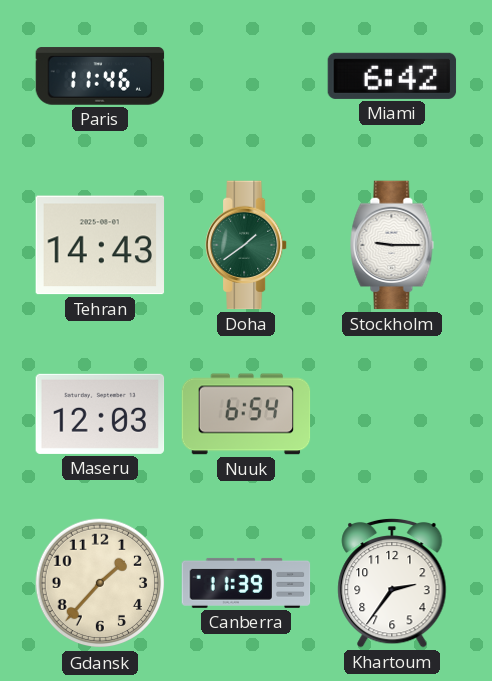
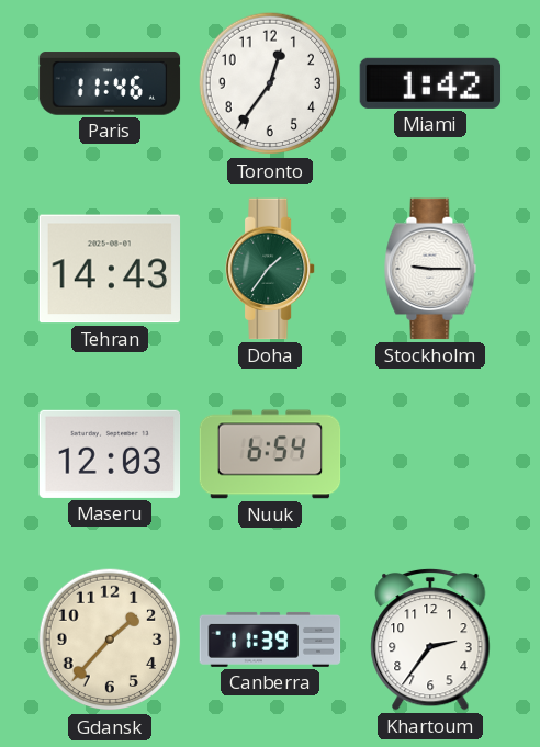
Toronto: none -> 12:36 (270, 83)
Miami: 6:42 -> 1:42 (430, 83)
Doha: 1:39 -> 1:36 (271, 269)
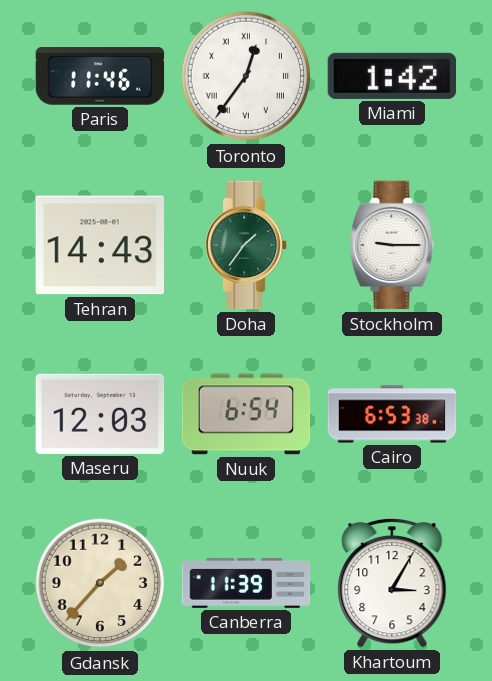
Toronto numerals: Arabic -> Roman (246, 76)
Cairo: none -> 6:53 (392, 414)
Khartoum: 2:36 -> 3:05 (392, 583)
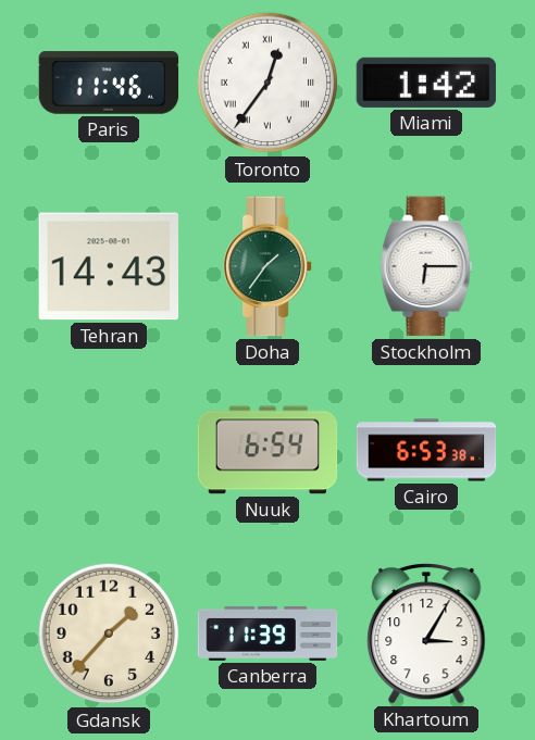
Stockholm: 9:15 -> 6:15 (426, 266)
Maseru: 12:03 -> none (100, 414)
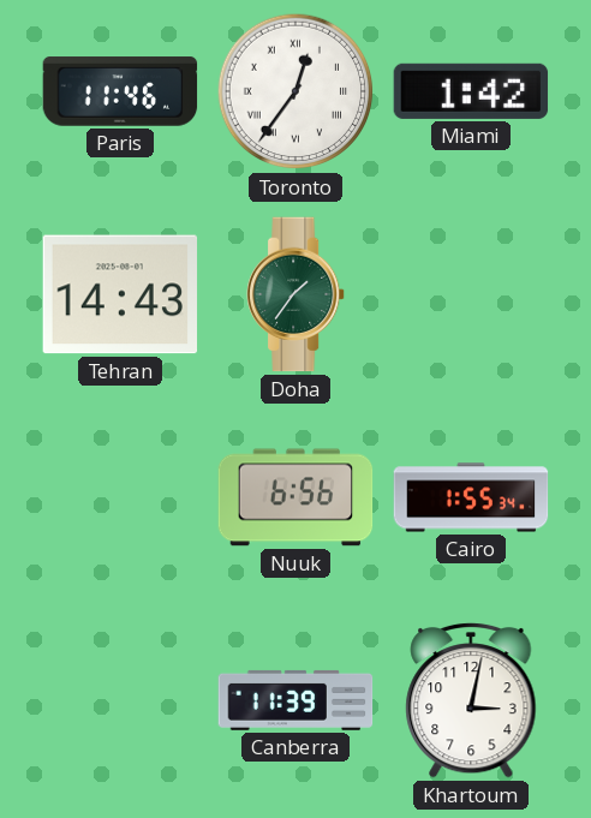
Stockholm: 6:15 -> none (426, 266)
Nuuk: 6:54 -> 6:56 (295, 497)
Cairo: 6:53 -> 1:55 (471, 497)
Gdansk: 1:37 -> none (109, 634)
Khartoum: 3:05 -> 3:02 (471, 700)
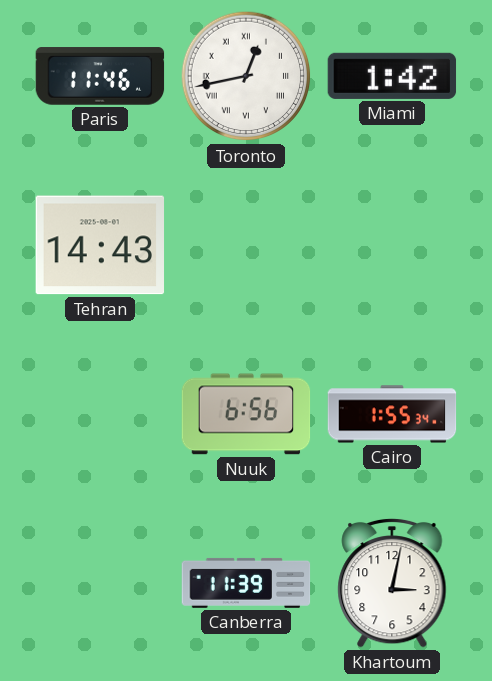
Toronto: 12:36 -> 12:43 (246, 76)
Doha: 1:36 -> none (297, 294)
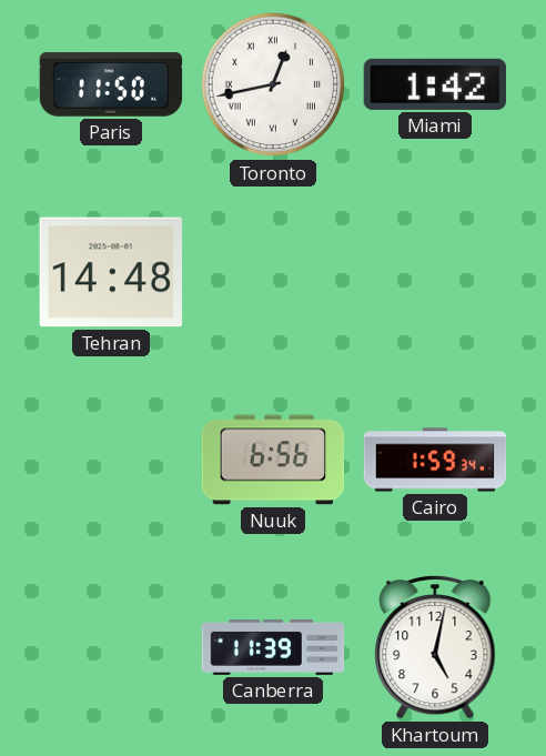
Paris: 11:46 -> 11:50 (111, 84)
Tehran: 14:43 -> 14:48 (111, 272)
Cairo: 1:55 -> 1:59 (435, 460)
Khartoum: 3:02 -> 5:02 (435, 647)
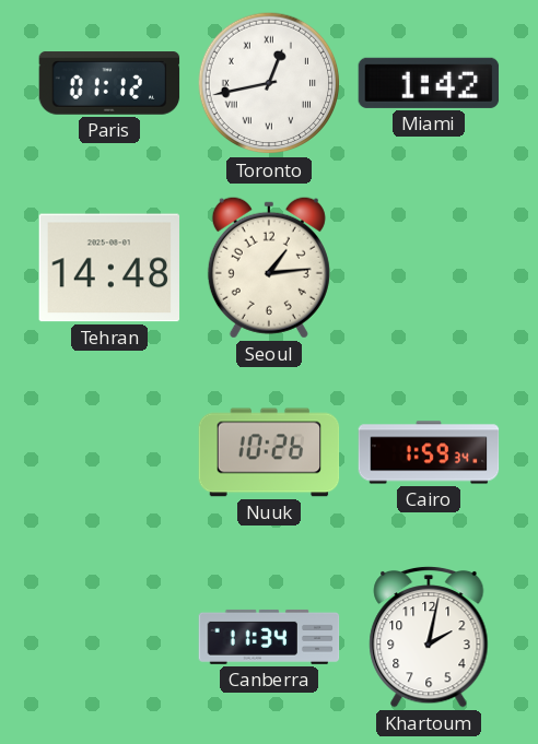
Paris: 11:50 -> 01:12 (109, 83)
Seoul: none -> 1:14 (269, 268)
Nuuk: 6:56 -> 10:26 (269, 452)
Canberra: 11:39 -> 11:34 (269, 637)
Khartoum: 5:02 -> 2:02 (429, 637)
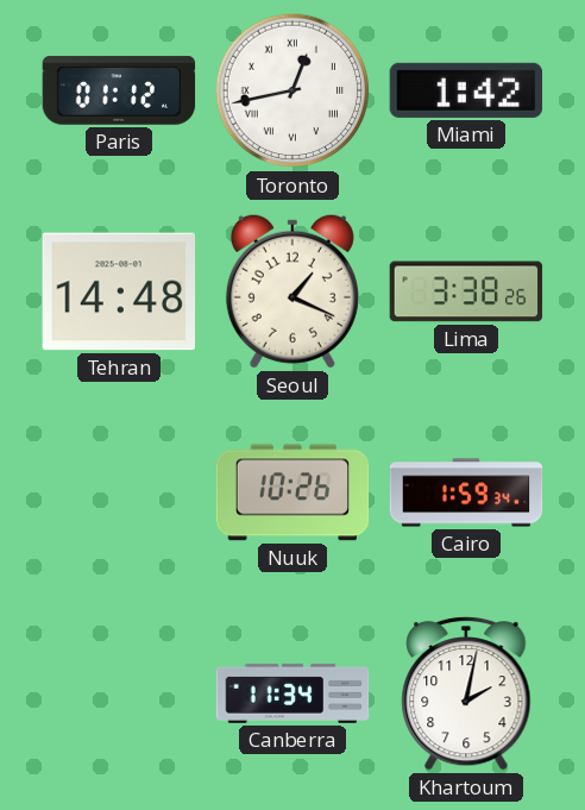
Seoul: 1:14 -> 1:19 (292, 291)
Lima: none -> 3:38 (466, 291)
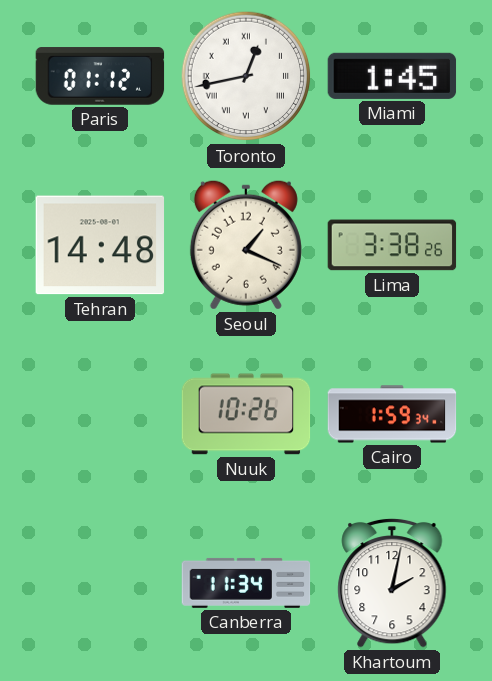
Miami: 1:42 -> 1:45 (392, 76)
